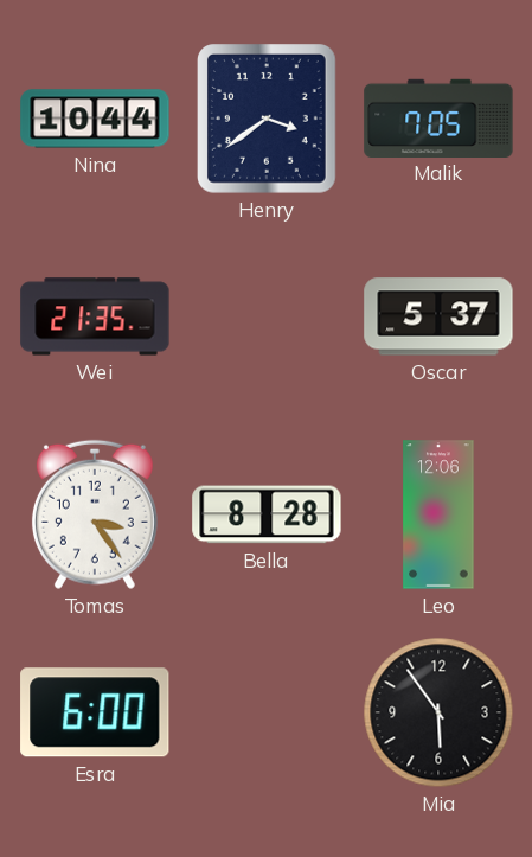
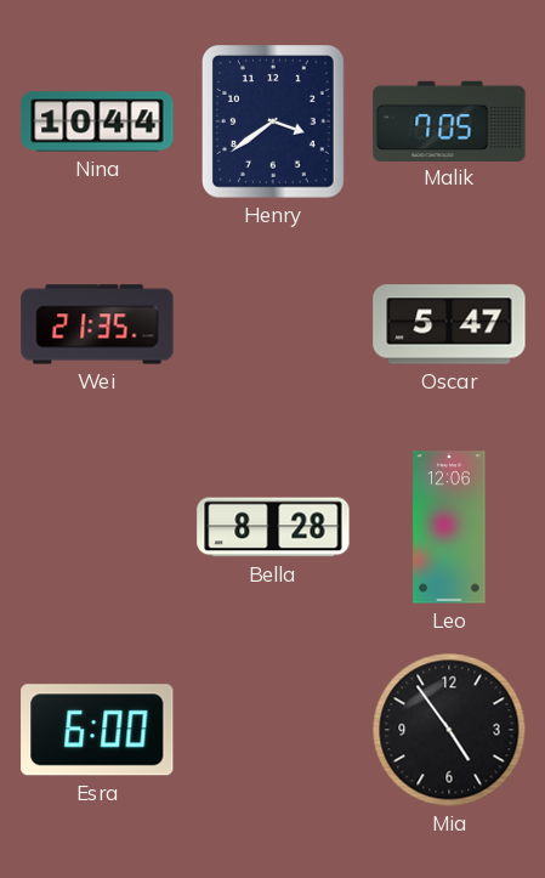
Oscar: 5:37 -> 5:47 (449, 324)
Tomas: 3:24 -> none (95, 514)
Mia: 5:54 -> 4:54 (449, 730)
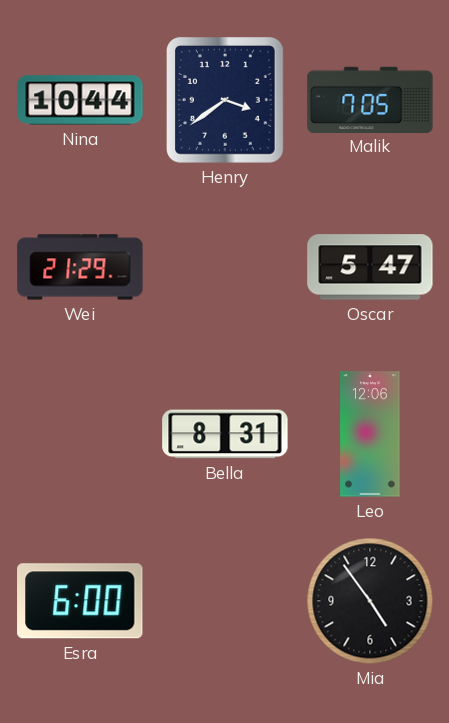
Wei: 21:35 -> 21:29 (80, 267)
Bella: 8:28 -> 8:31 (225, 434)
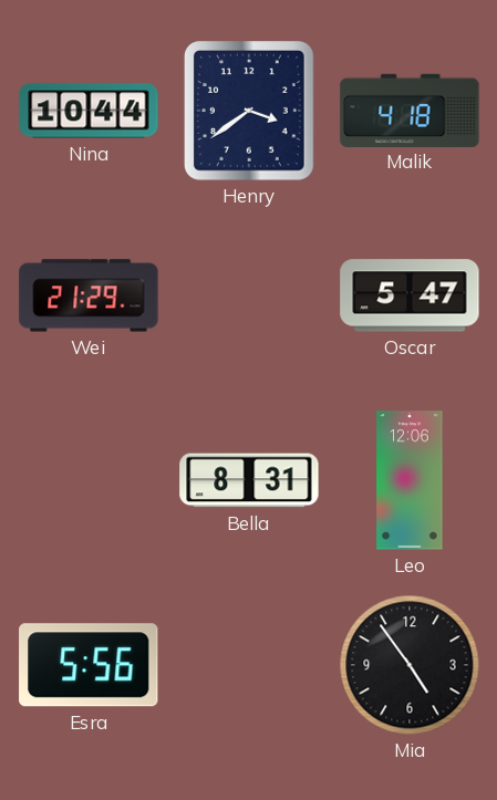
Malik: 7:05 -> 4:18 (410, 110)
Esra: 6:00 -> 5:56 (89, 665)
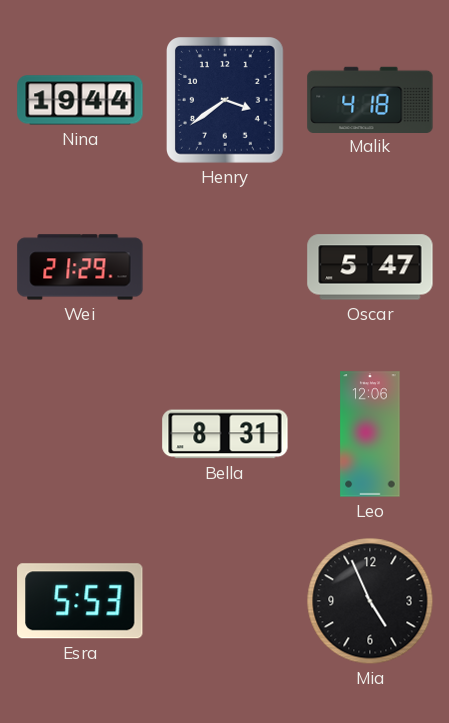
Nina: 10:44 -> 19:44 (80, 100)
Esra: 5:56 -> 5:53 (80, 601)
Mia: 4:54 -> 4:56 (370, 601)
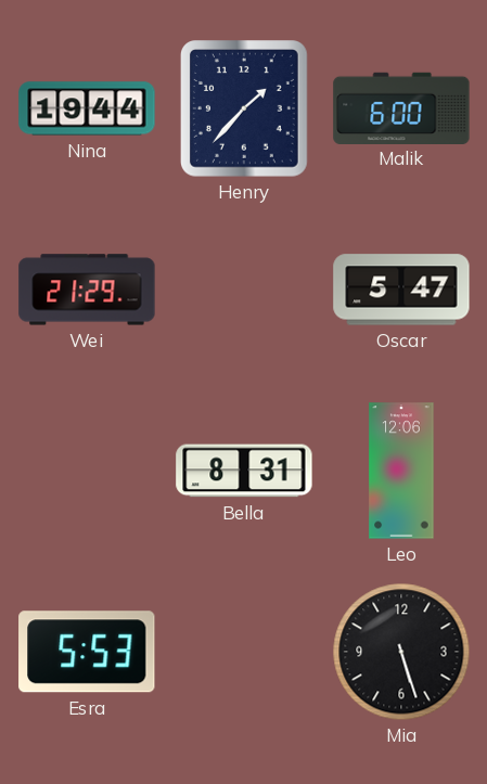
Henry: 3:39 -> 1:37 (245, 110)
Malik: 4:18 -> 6:00 (401, 107)
Mia: 4:56 -> 5:27 (401, 652)
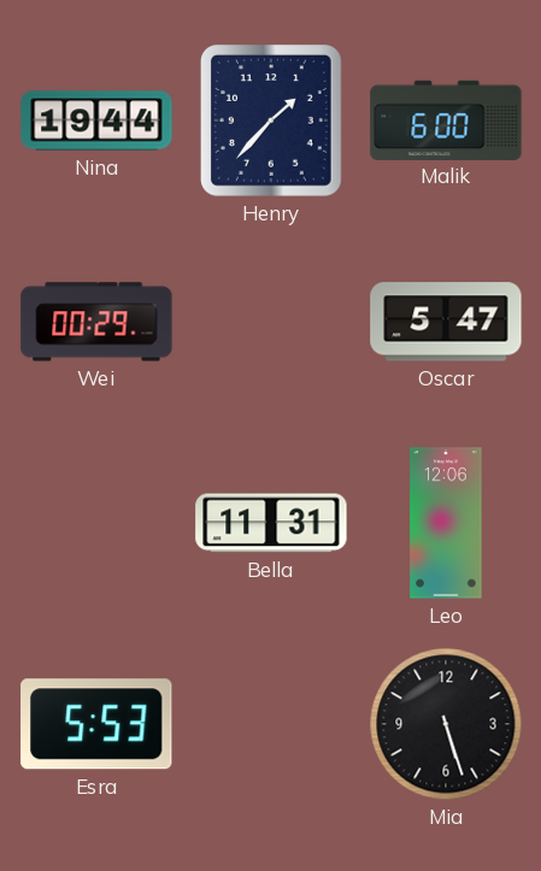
Wei: 21:29 -> 00:29 (96, 322)
Bella: 8:31 -> 11:31 (271, 523)
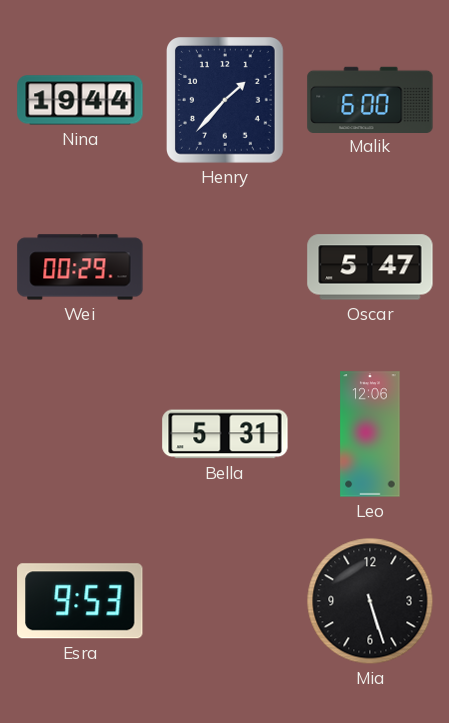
Bella: 11:31 -> 5:31 (225, 434)
Esra: 5:53 -> 9:53 (80, 601)
